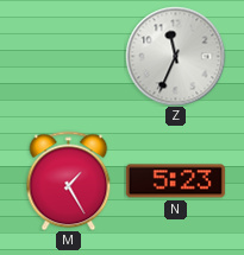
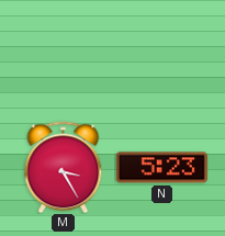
Z: 11:34 -> none (175, 56)
M: 1:25 -> 3:25 (64, 167)
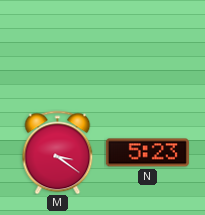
M: 3:25 -> 3:21 (58, 152)
